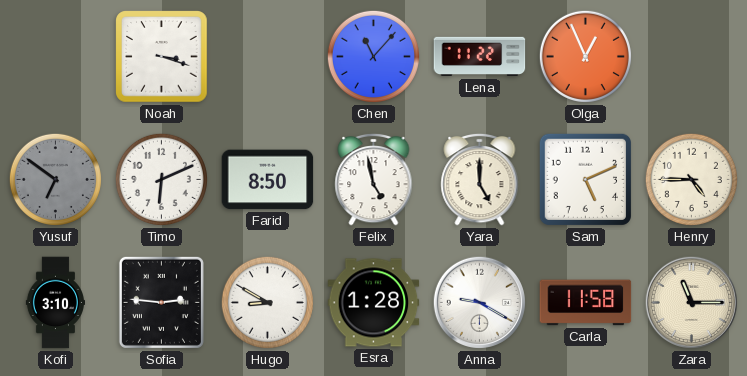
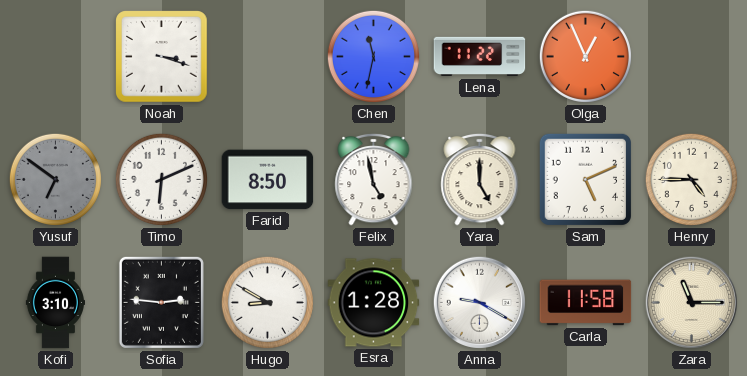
Chen: 11:07 -> 11:32 (373, 56)
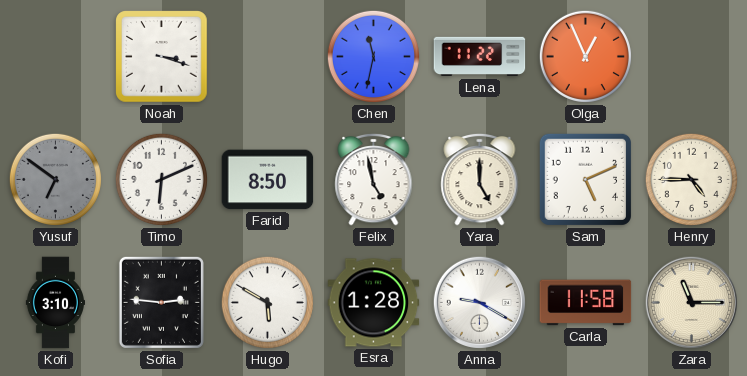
Hugo: 8:50 -> 5:50 (267, 302)
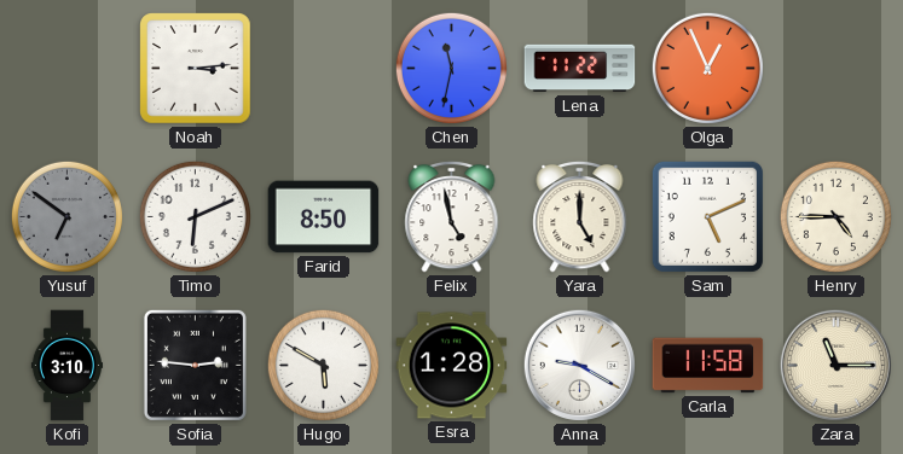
Noah: 3:18 -> 3:14 (196, 69)
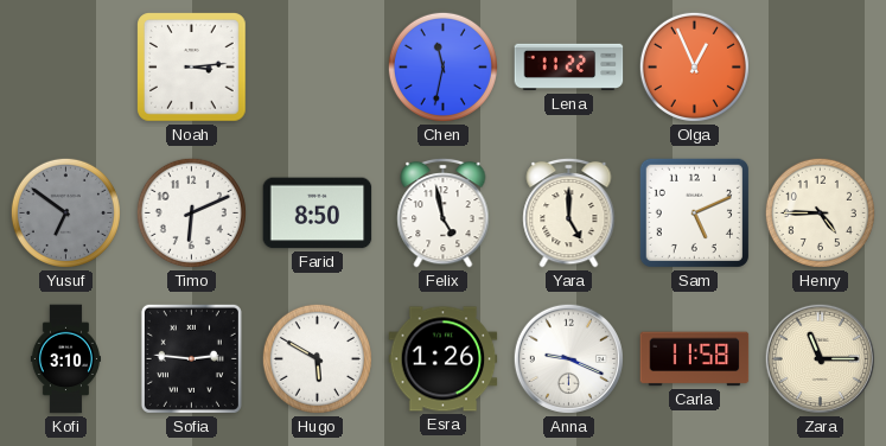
Esra: 1:28 -> 1:26 (444, 359)
Anna: 9:20 -> 9:19 (568, 358)
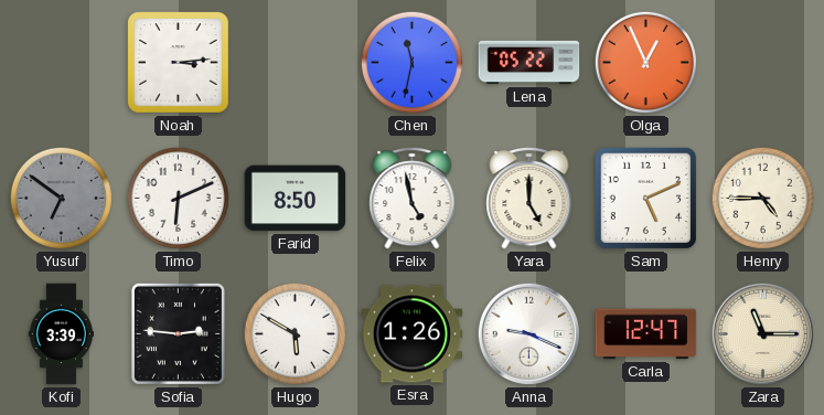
Lena: 11:22 -> 05:22 (529, 63)
Kofi: 3:10 -> 3:39 (61, 334)
Carla: 11:58 -> 12:47 (646, 334)
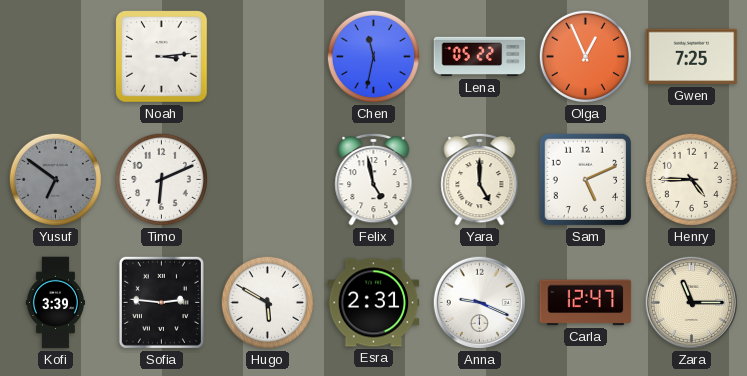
Gwen: none -> 7:25 (692, 57)
Farid: 8:50 -> none (296, 199)
Esra: 1:26 -> 2:31 (374, 303)
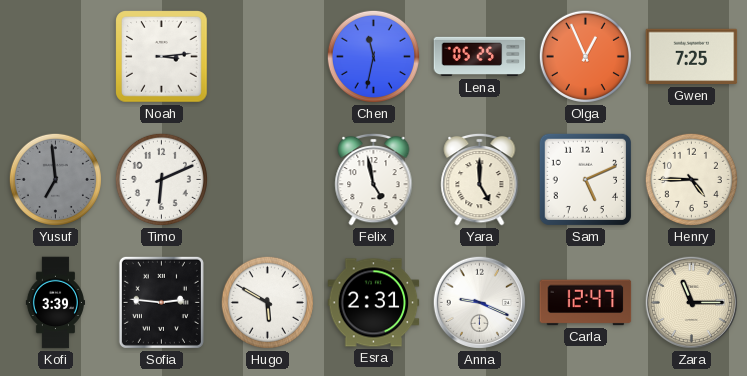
Lena: 05:22 -> 05:25 (480, 57)
Yusuf: 6:51 -> 6:59 (55, 179)
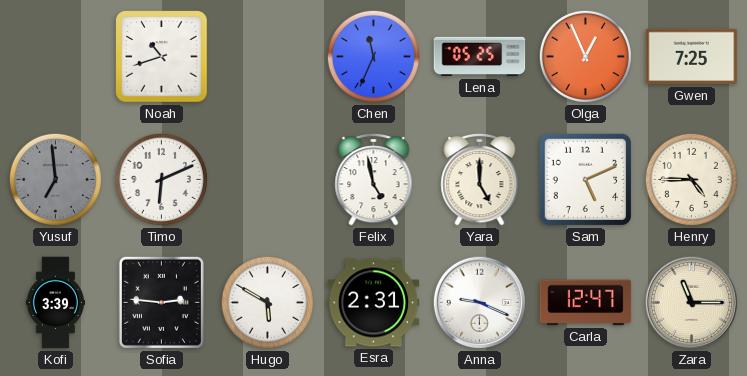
Noah: 3:14 -> 10:42 (162, 57)
Chen: 11:32 -> 11:34 (373, 56)
